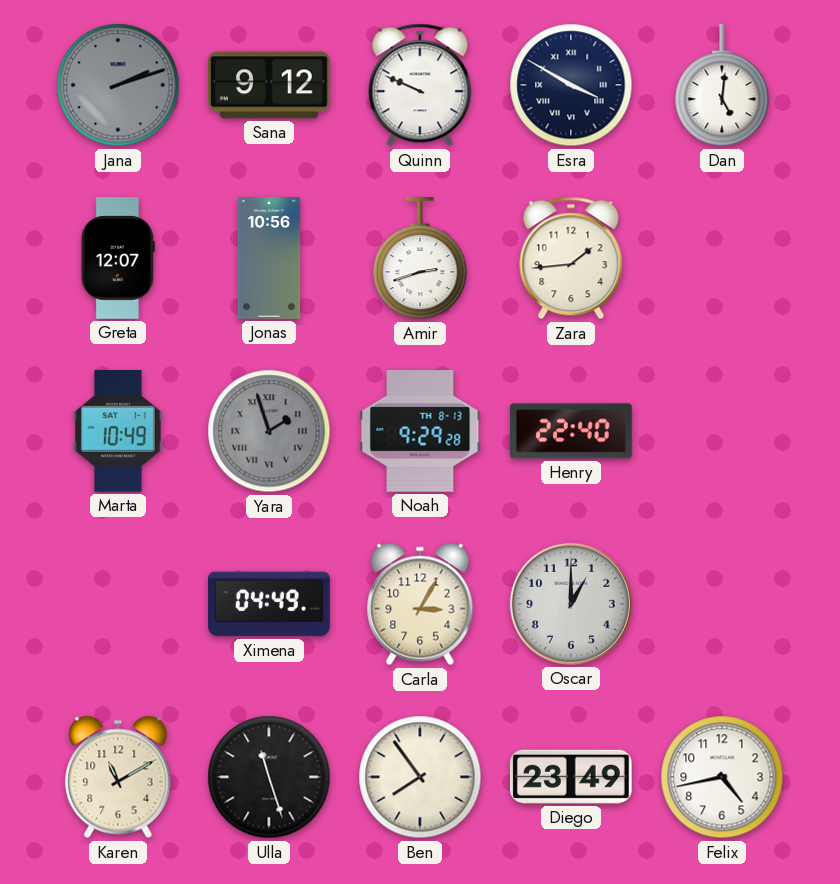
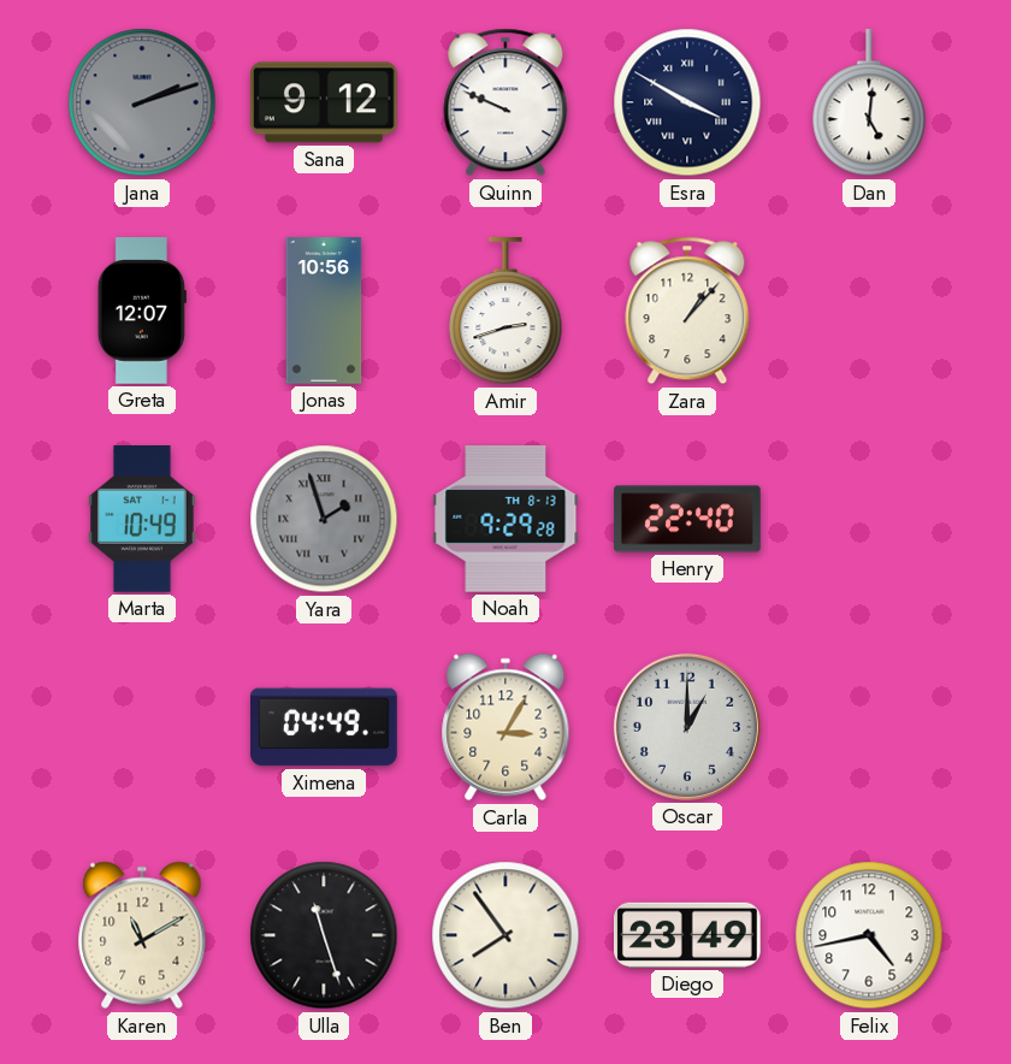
Zara: 1:44 -> 1:07 (687, 311)
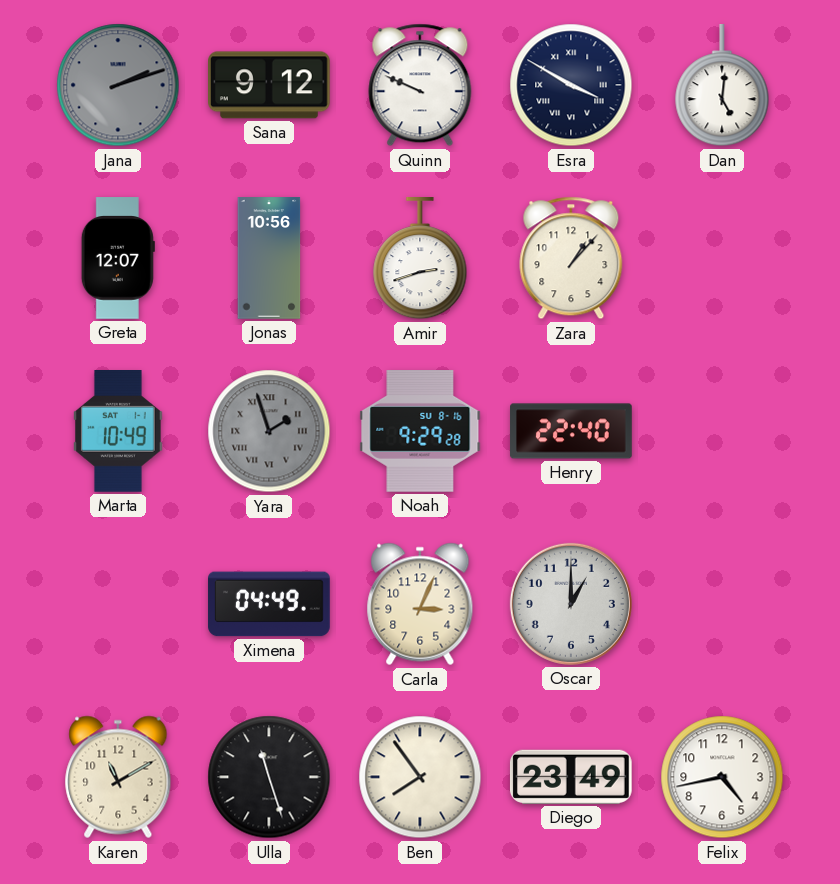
Noah date: TH 8-13 -> SU 8-16 (420, 432)
Carla: 3:05 -> 3:04 (420, 604)
